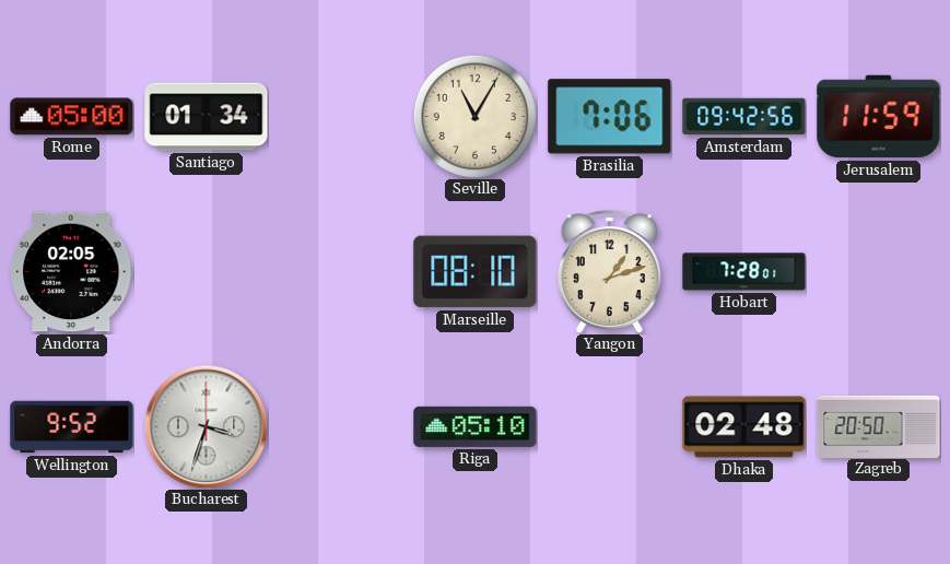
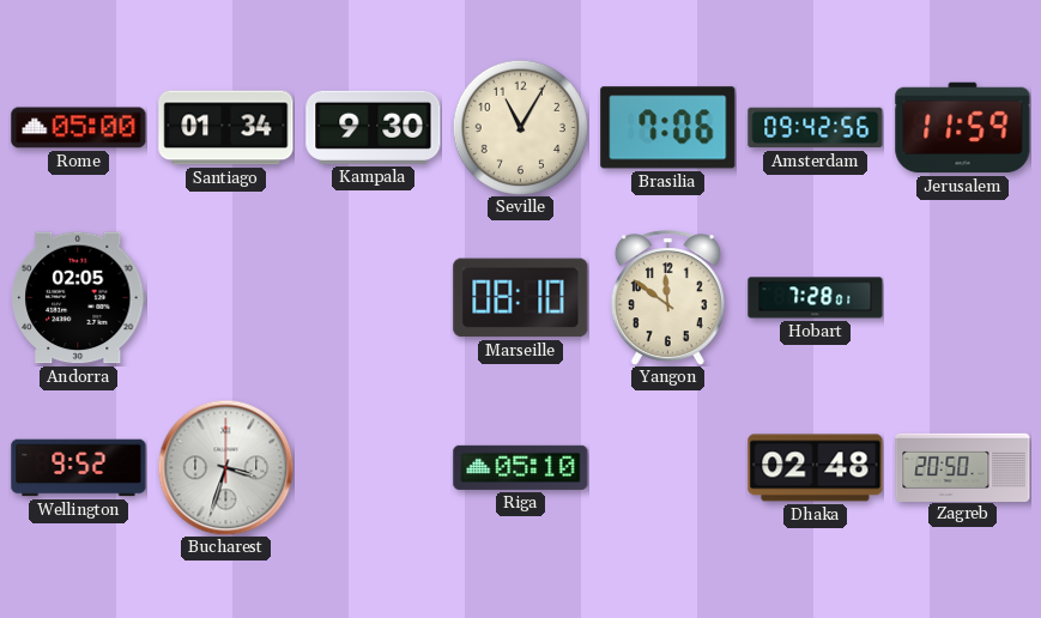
Kampala: none -> 9:30 (374, 127)
Yangon: 1:12 -> 11:51 (667, 298)
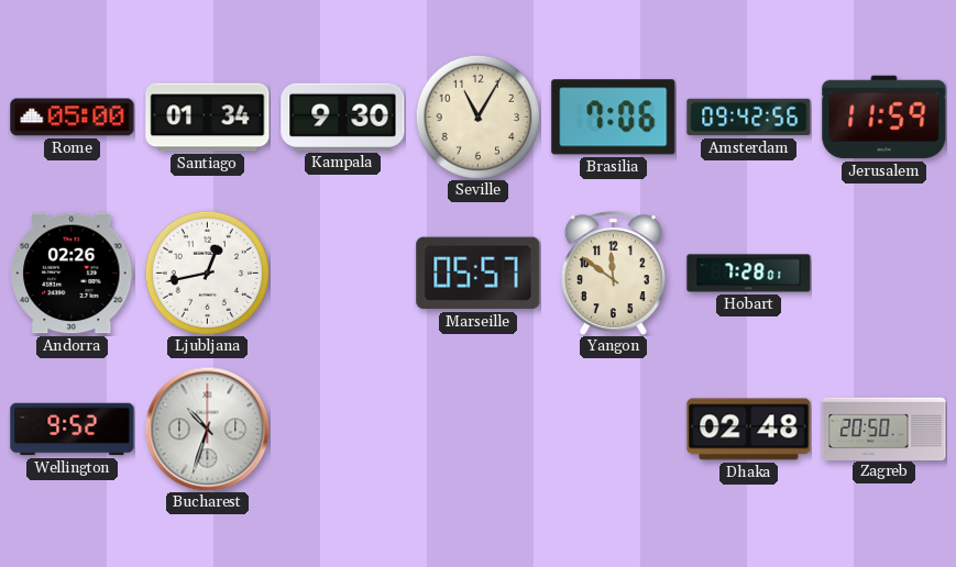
Andorra: 02:05 -> 02:26 (73, 274)
Ljubljana: none -> 12:43 (207, 273)
Marseille: 08:10 -> 05:57 (479, 274)
Bucharest: 3:33 -> 10:33 (207, 429)
Riga: 05:10 -> none (521, 467)
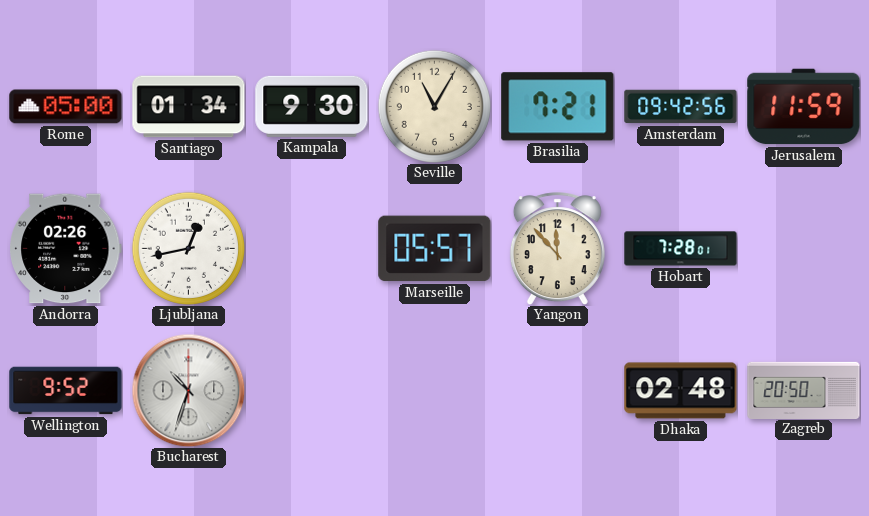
Brasilia: 7:06 -> 7:21 (558, 107)
Yangon: 11:51 -> 11:53 (557, 249)
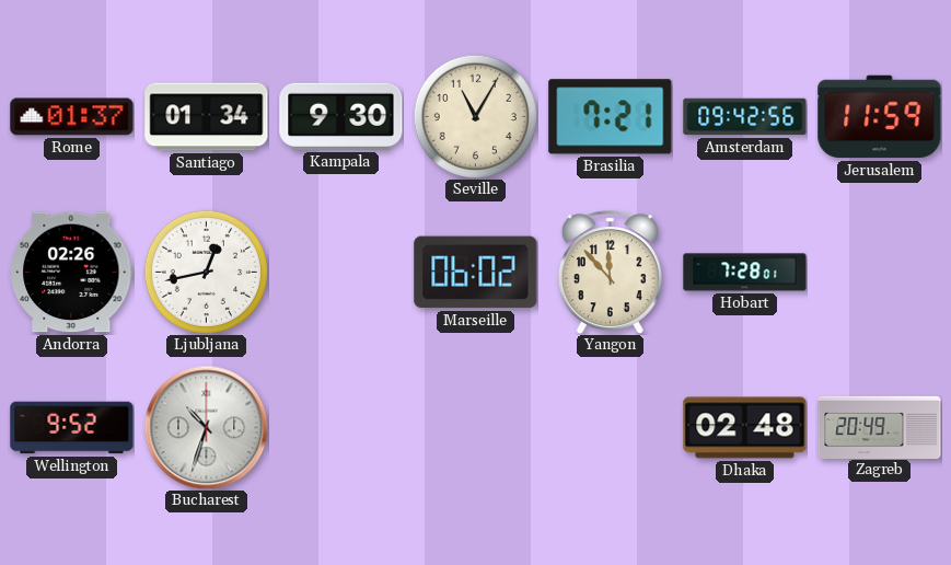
Rome: 05:00 -> 01:37 (72, 117)
Marseille: 05:57 -> 06:02 (476, 273)
Zagreb: 20:50 -> 20:49 (880, 427)
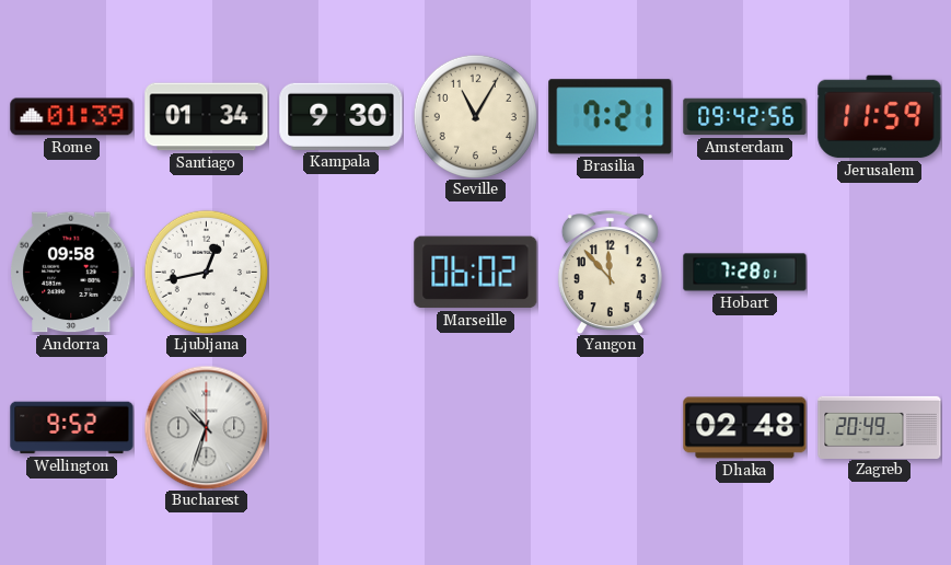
Rome: 01:37 -> 01:39 (72, 117)
Andorra: 02:26 -> 09:58 (72, 273)
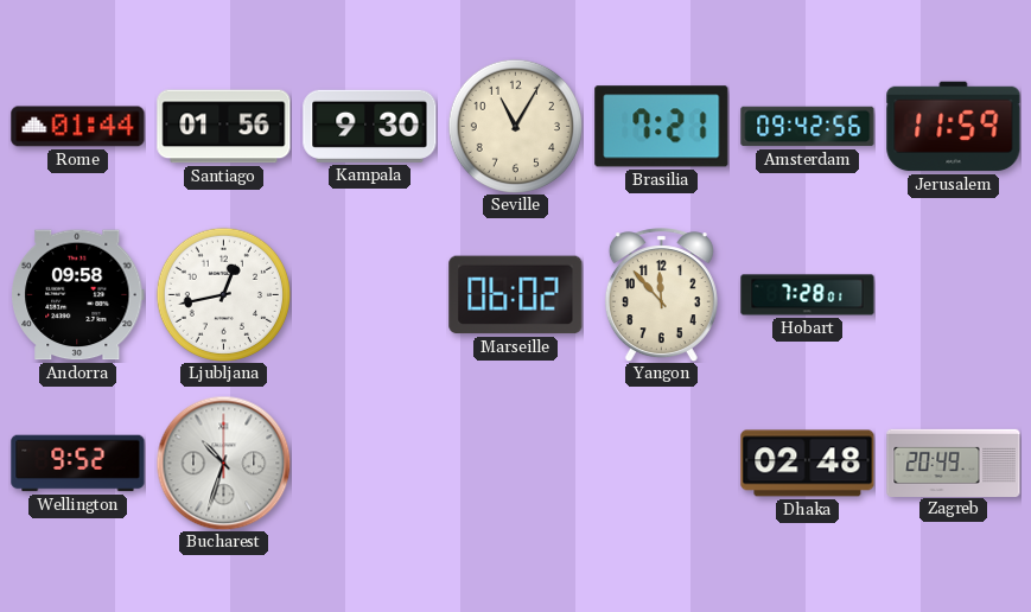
Rome: 01:39 -> 01:44 (78, 127)
Santiago: 01:34 -> 01:56 (224, 127)
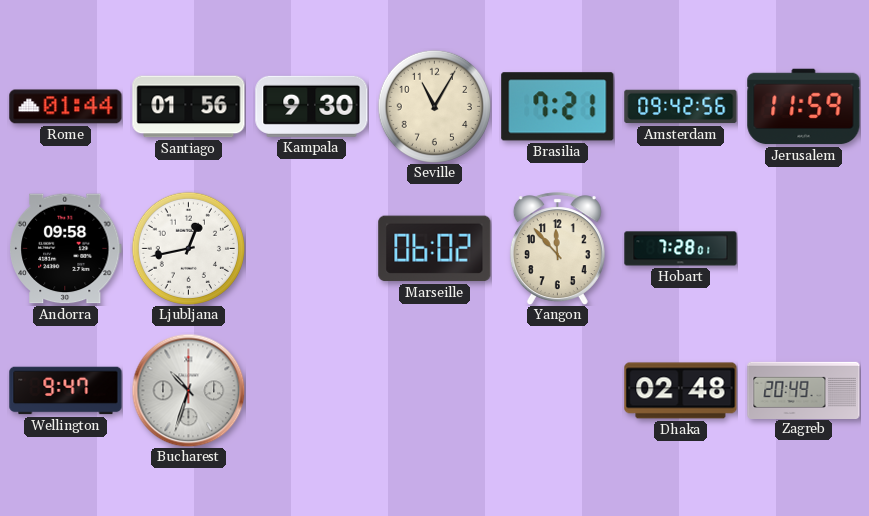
Wellington: 9:52 -> 9:47 (66, 391)
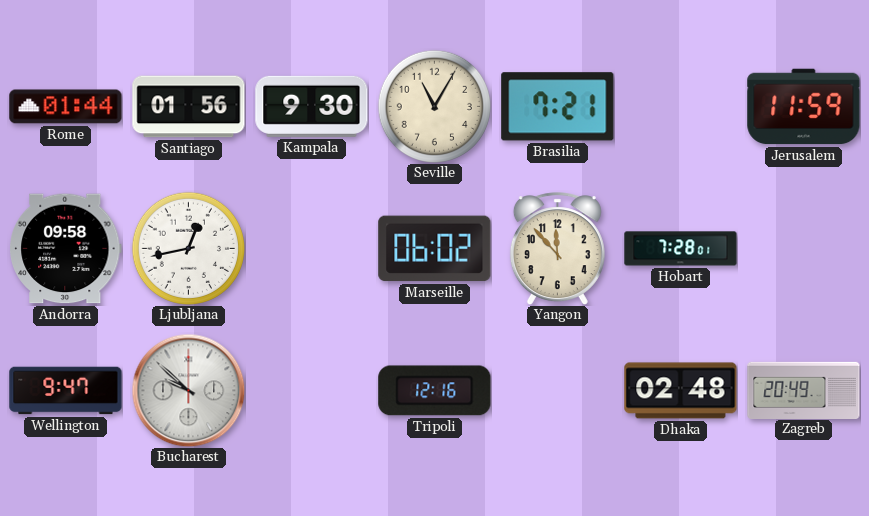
Amsterdam: 09:42 -> none (681, 107)
Bucharest: 10:33 -> 9:52 (188, 390)
Tripoli: none -> 12:16 (435, 391)
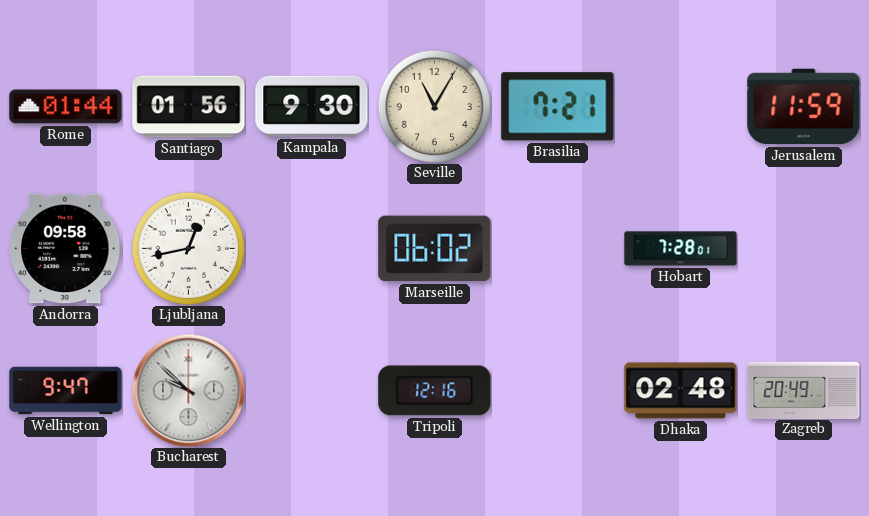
Yangon: 11:53 -> none (557, 249)
